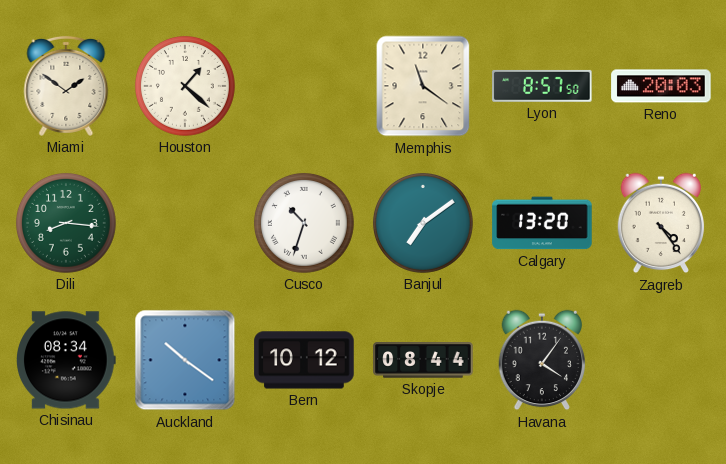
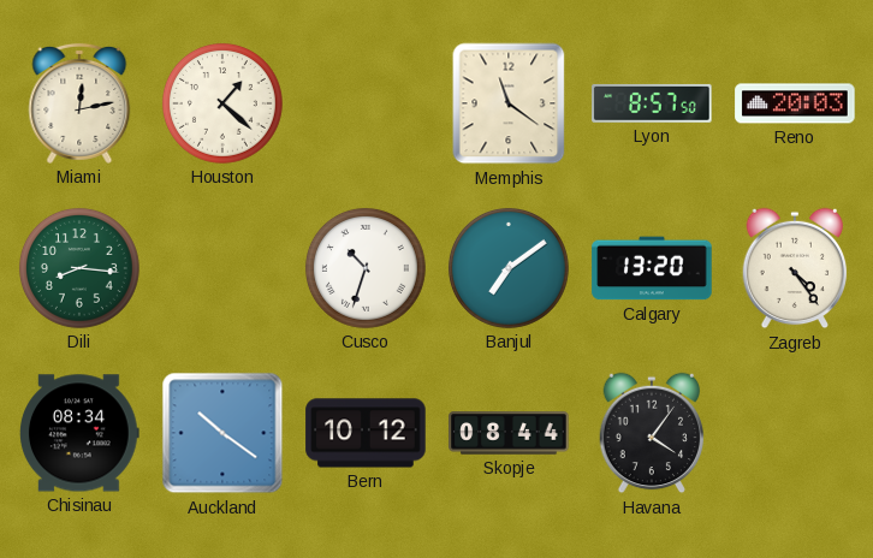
Miami: 1:51 -> 12:13 (79, 103)
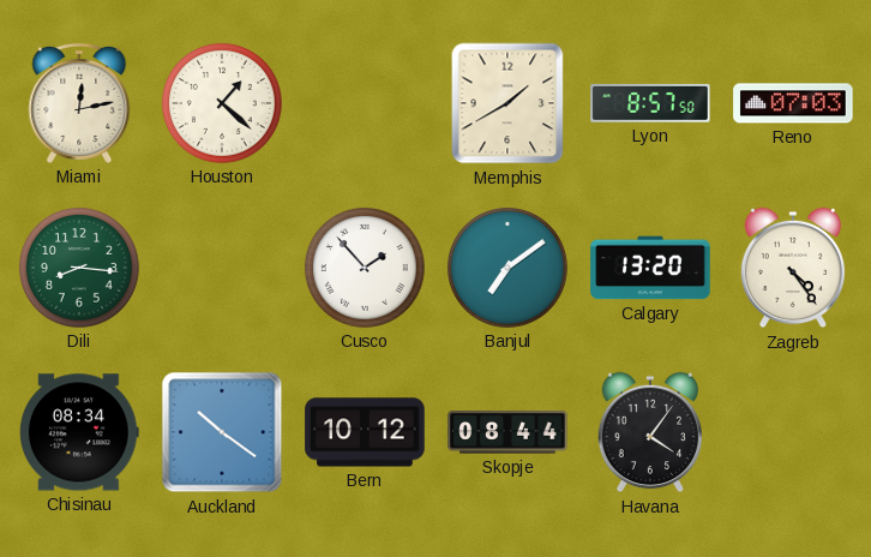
Memphis: 11:21 -> 1:40 (507, 103)
Reno: 20:03 -> 07:03 (793, 103)
Cusco: 10:33 -> 1:53 (365, 268)
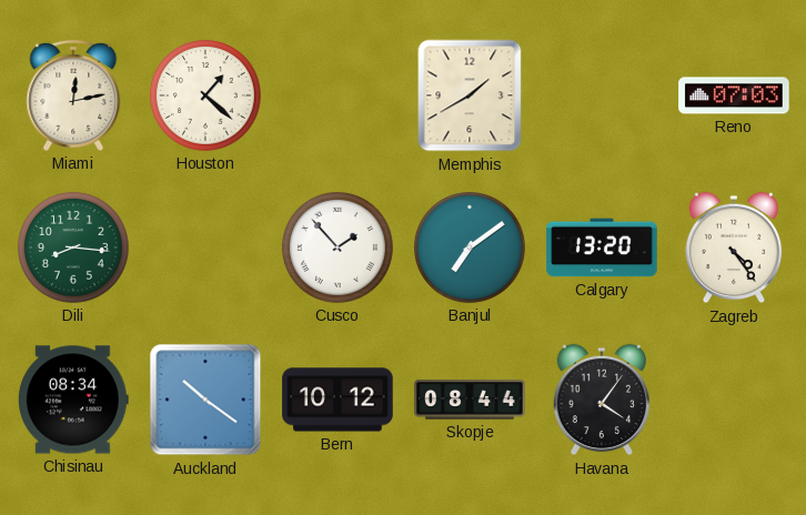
Lyon: 8:57 -> none (650, 103)
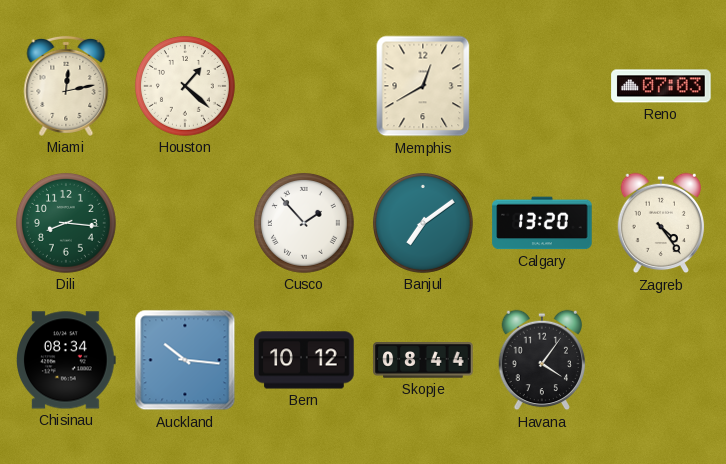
Memphis: 1:40 -> 12:40 (423, 86)
Auckland: 10:21 -> 10:16 (185, 360)
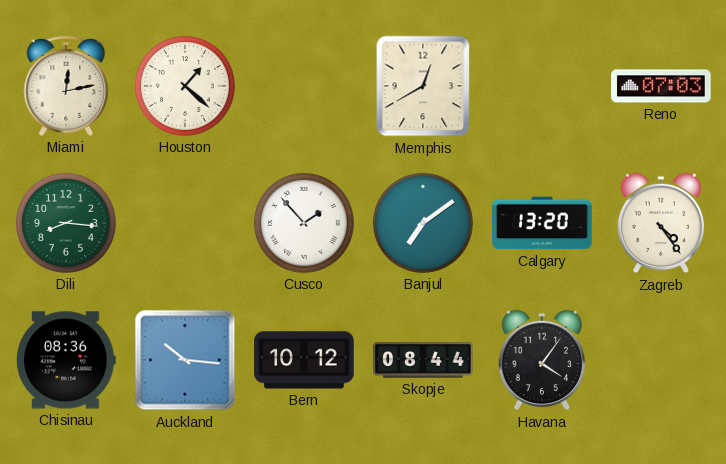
Chisinau: 08:34 -> 08:36 (67, 360)
